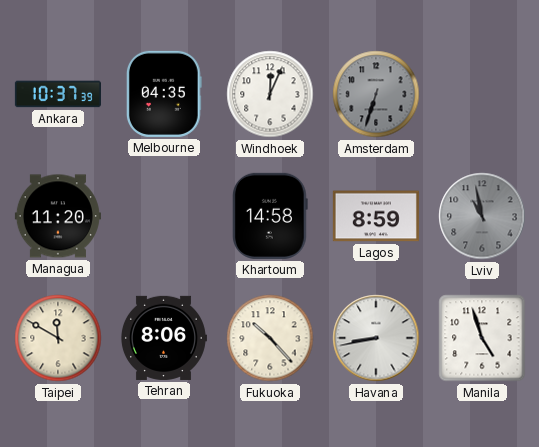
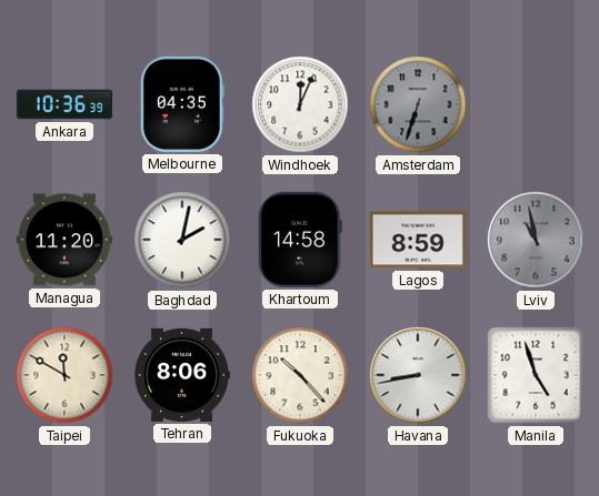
Ankara: 10:37 -> 10:36 (64, 104)
Baghdad: none -> 2:02 (182, 240)
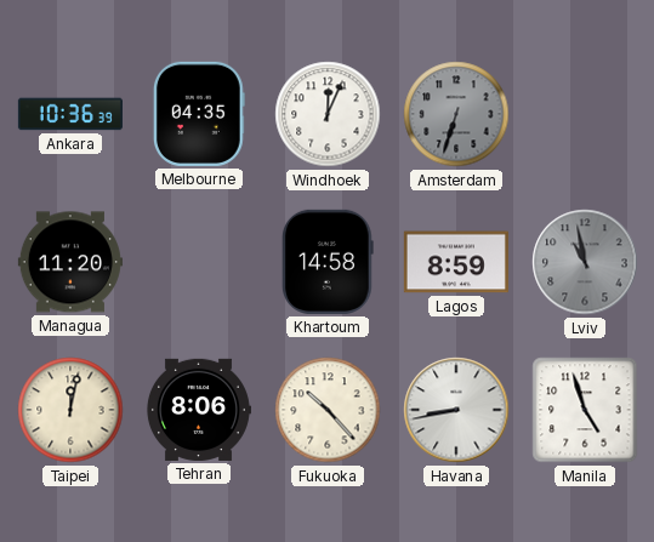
Baghdad: 2:02 -> none (182, 240)
Taipei: 11:50 -> 12:02 (70, 410)
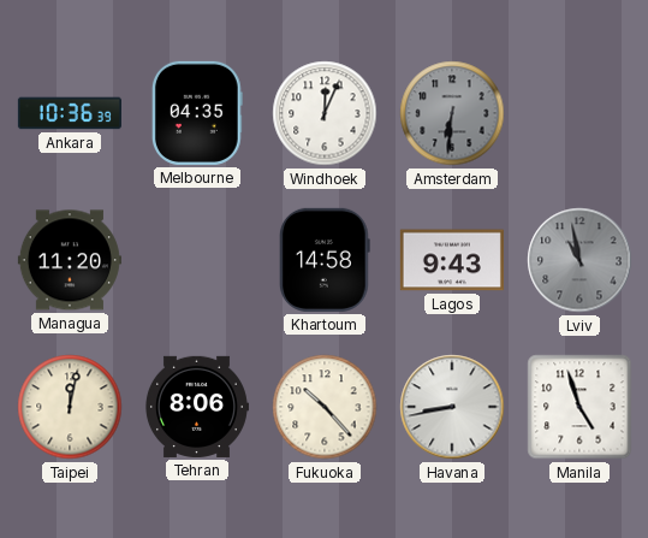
Amsterdam: 6:33 -> 6:31 (452, 113)
Lagos: 8:59 -> 9:43 (452, 260)
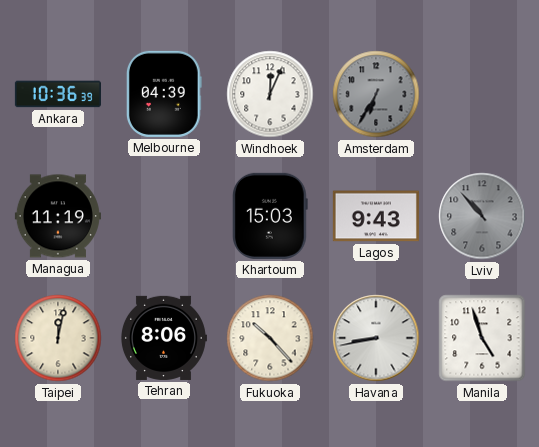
Melbourne: 04:35 -> 04:39 (164, 94)
Amsterdam: 6:31 -> 6:35 (376, 94)
Managua: 11:20 -> 11:19 (58, 216)
Khartoum: 14:58 -> 15:03 (271, 216)
Lviv: 10:58 -> 10:53 (482, 216)
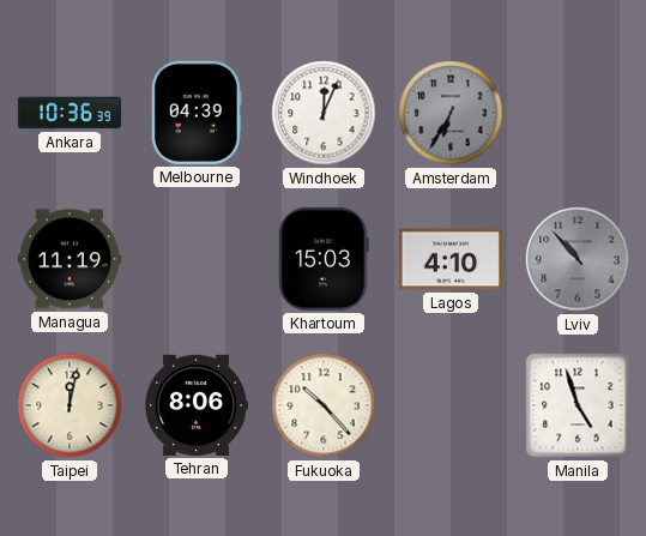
Lagos: 9:43 -> 4:10 (451, 259)
Havana: 8:43 -> none (376, 338)
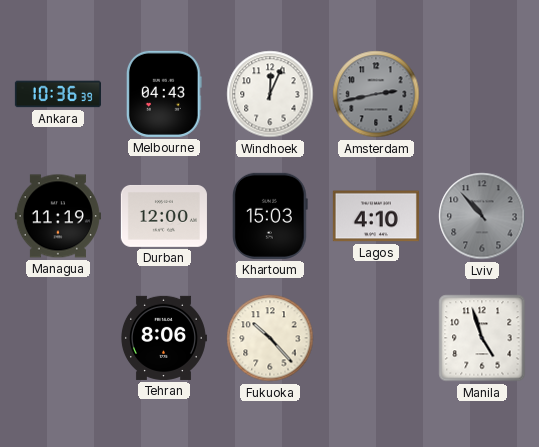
Melbourne: 04:39 -> 04:43 (164, 94)
Amsterdam: 6:35 -> 2:43 (376, 94)
Durban: none -> 12:00 (164, 216)
Taipei: 12:02 -> none (70, 405)
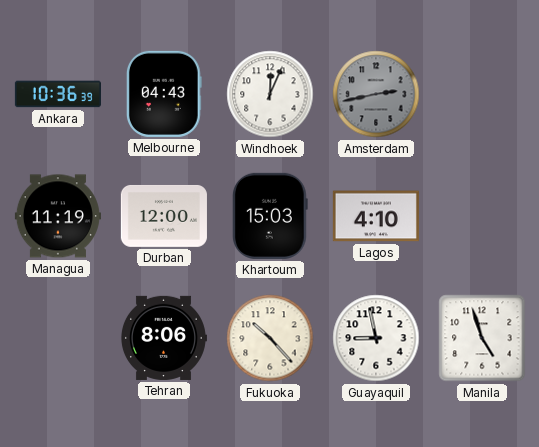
Lviv: 10:53 -> none (482, 216)
Guayaquil: none -> 8:58 (376, 338)
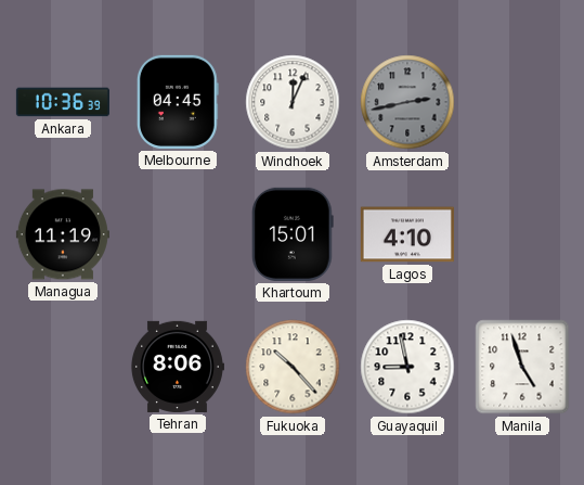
Melbourne: 04:43 -> 04:45 (178, 102)
Durban: 12:00 -> none (164, 216)
Khartoum: 15:03 -> 15:01 (294, 234)
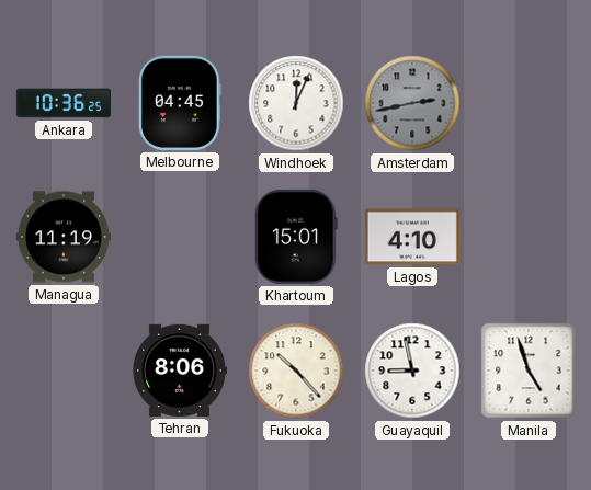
Ankara: 10:36:39 -> 10:36:25 (64, 103)
